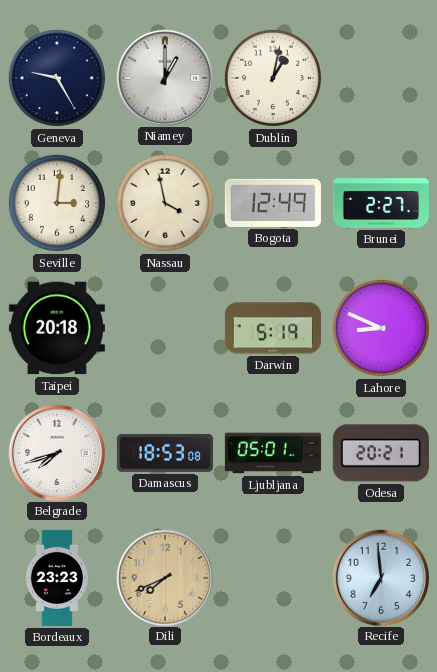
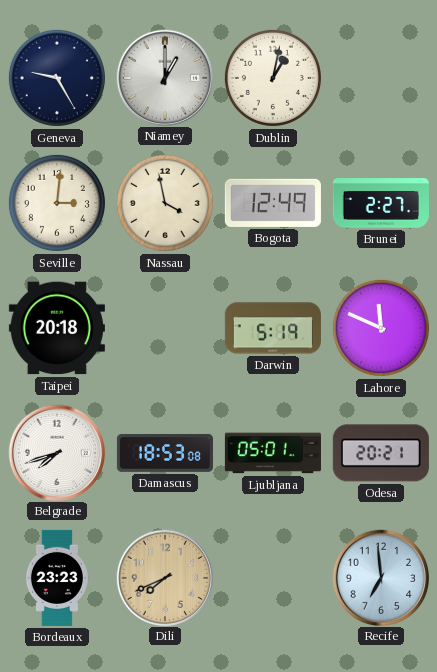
Lahore: 8:49 -> 11:49 (381, 328)
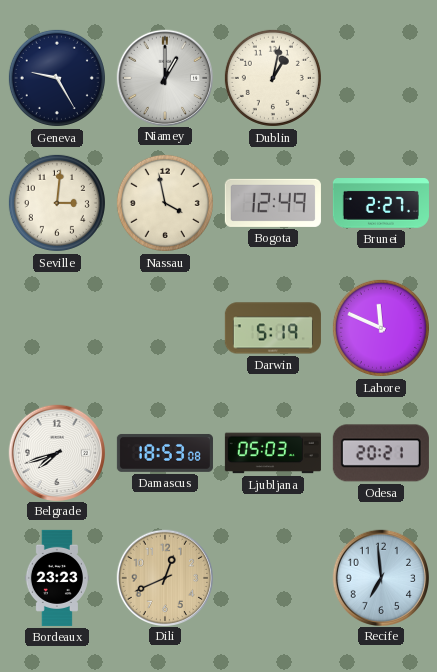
Taipei: 20:18 -> none (57, 328)
Ljubljana: 05:01 -> 05:03 (273, 453)
Dili: 7:41 -> 12:41 (164, 577)
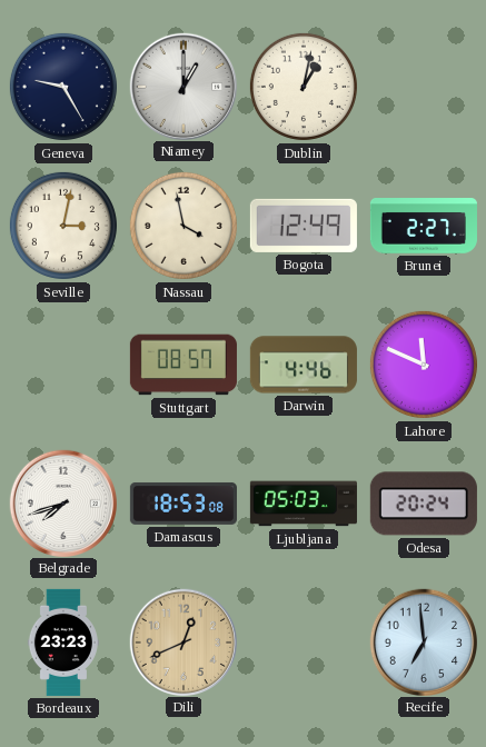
Seville: 3:01 -> 3:02 (63, 226)
Stuttgart: none -> 08:57 (184, 365)
Darwin: 5:19 -> 4:46 (304, 365)
Odesa: 20:21 -> 20:24 (424, 504)
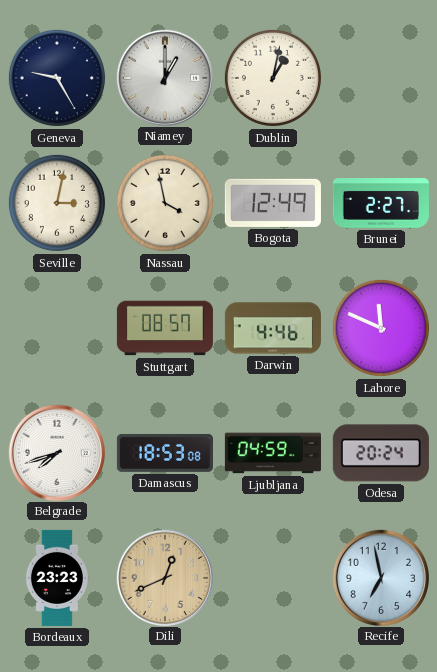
Ljubljana: 05:03 -> 04:59 (273, 453)
Recife: 6:59 -> 6:58 (380, 577)
